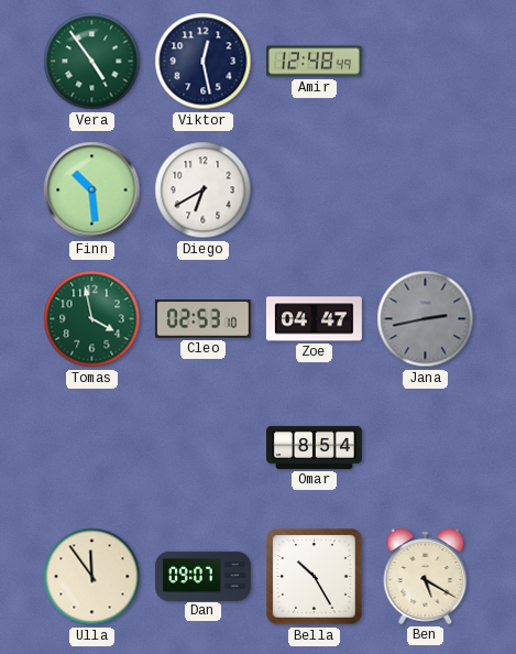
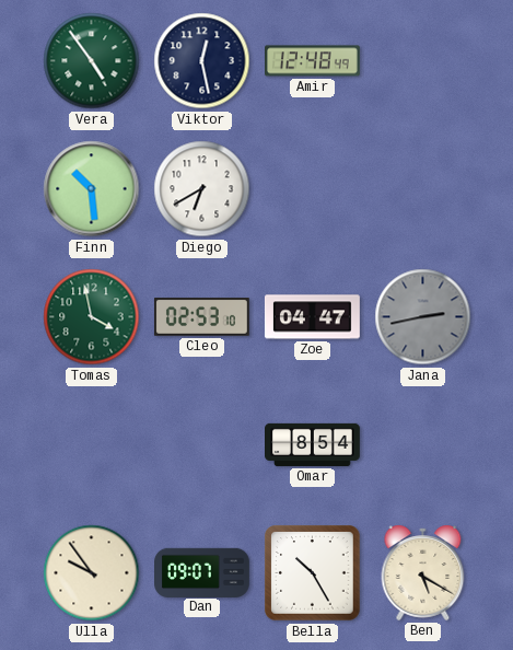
Ulla: 11:54 -> 9:54 (92, 573)
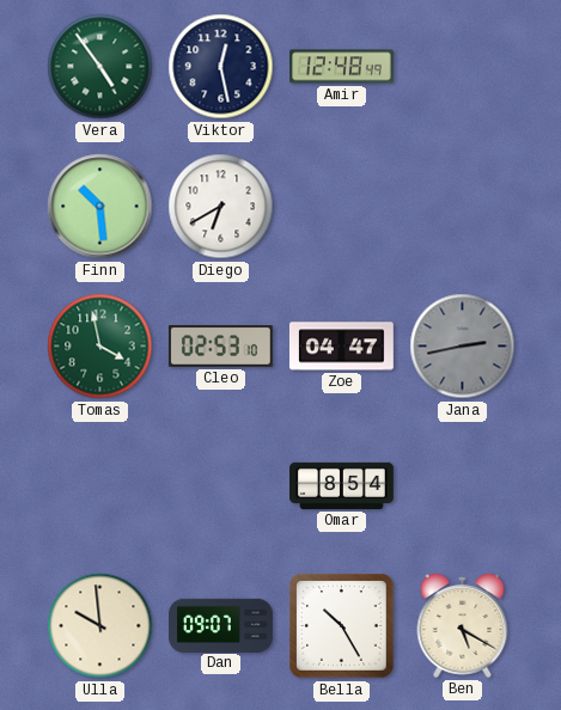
Ulla: 9:54 -> 9:59 (100, 626)
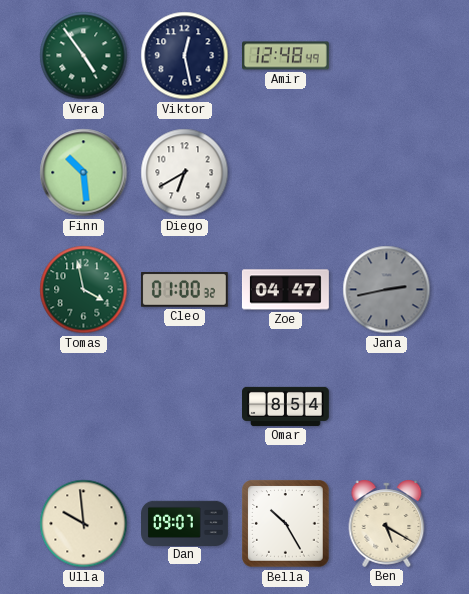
Cleo: 02:53 -> 01:00 (184, 290)
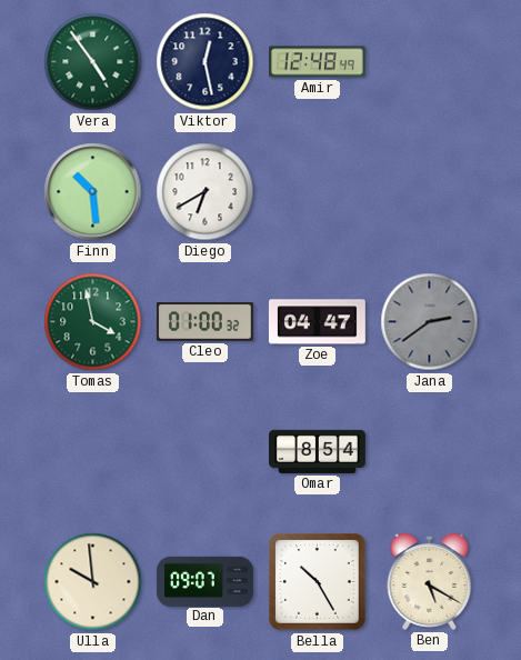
Jana: 2:43 -> 2:39 (430, 322)
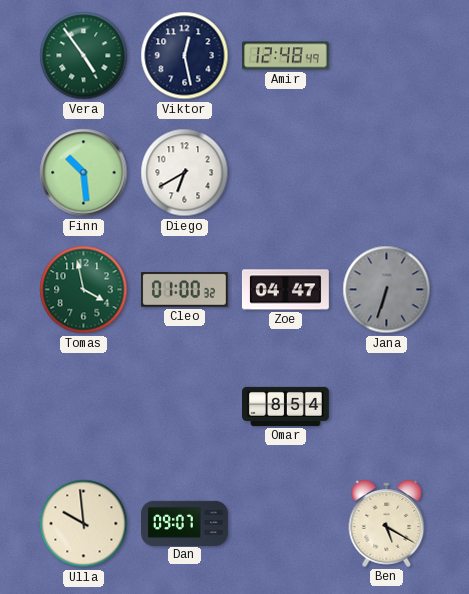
Jana: 2:39 -> 6:33 (387, 290)
Bella: 10:25 -> none (318, 582)
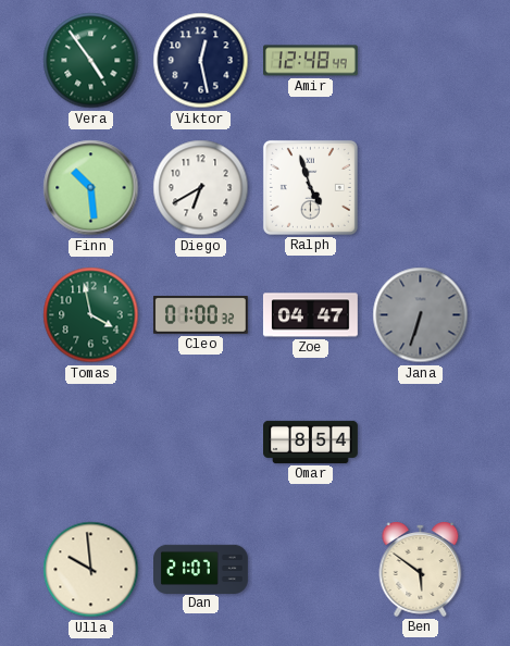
Ralph: none -> 4:57 (310, 187)
Dan: 09:07 -> 21:07 (201, 569)
Ben: 5:20 -> 5:51 (421, 569)
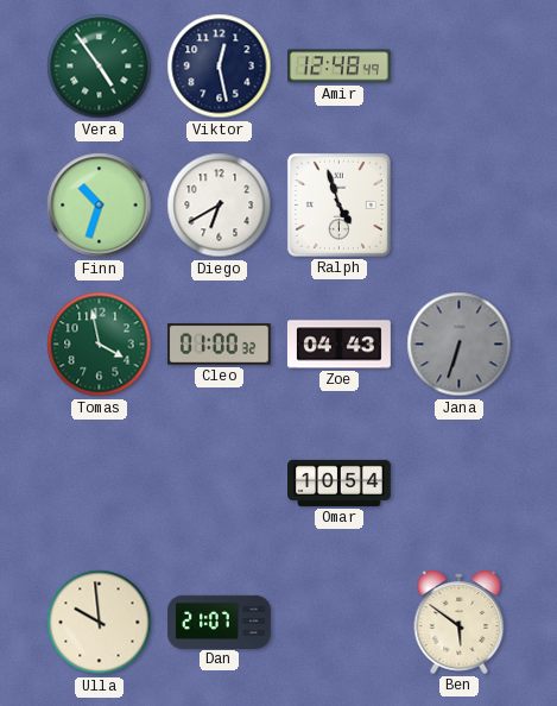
Finn: 10:29 -> 10:33 (100, 206)
Zoe: 04:47 -> 04:43 (340, 345)
Omar: 8:54 -> 10:54 (340, 483)
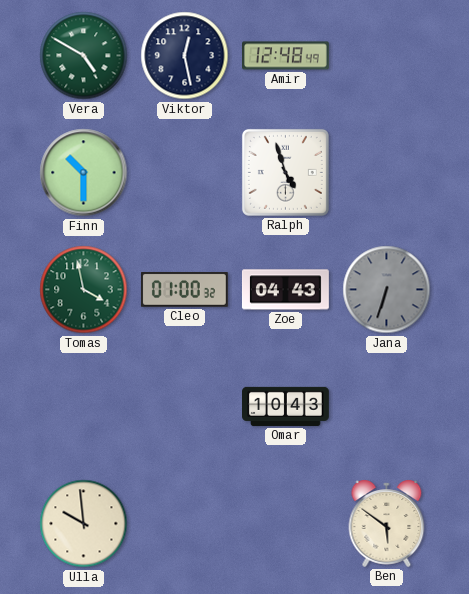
Vera: 4:54 -> 4:50 (84, 56)
Finn: 10:33 -> 10:30 (84, 173)
Diego: 6:40 -> none (220, 206)
Omar: 10:54 -> 10:43 (286, 406)
Dan: 21:07 -> none (220, 622)
